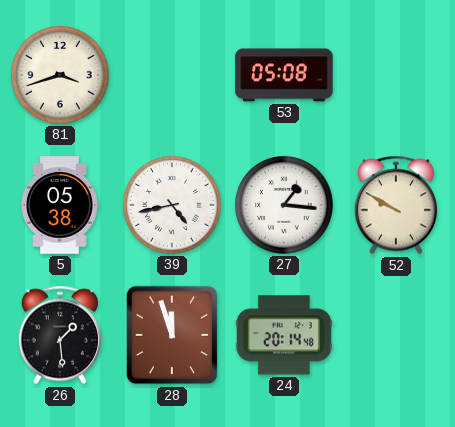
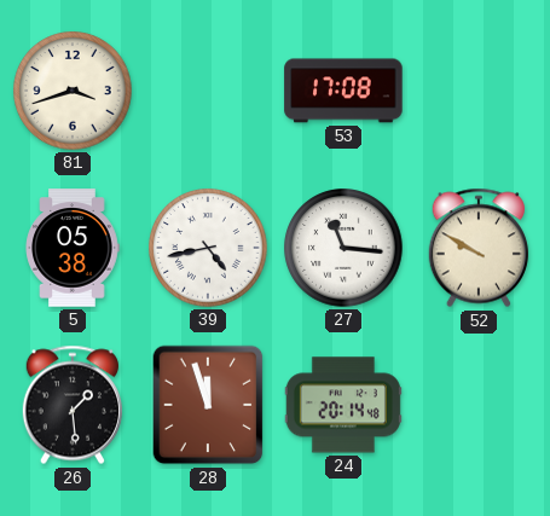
53: 05:08 -> 17:08 (343, 91)
27: 1:16 -> 11:16 (343, 248)
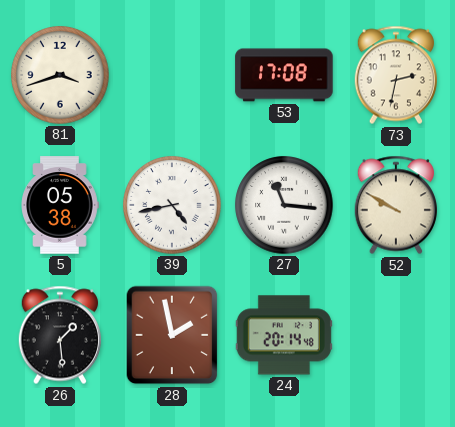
73: none -> 2:32 (396, 75)
28: 11:57 -> 1:58 (172, 335)
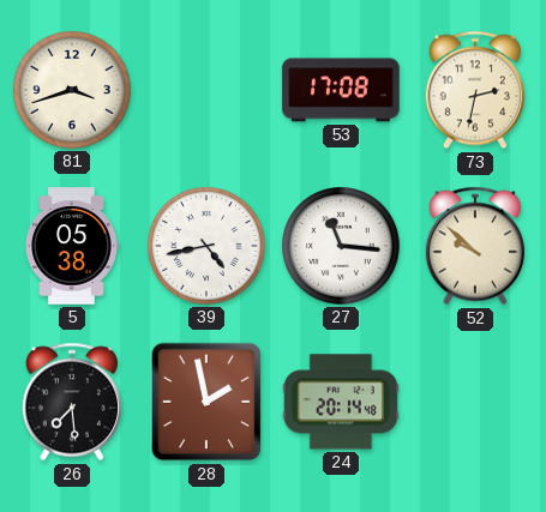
52: 9:50 -> 9:52 (475, 246)
26: 1:29 -> 7:29 (72, 402)
